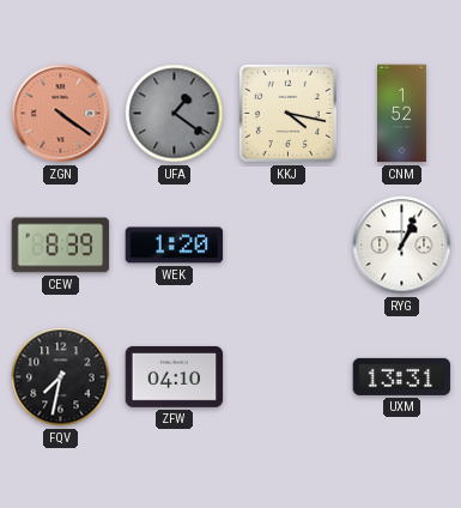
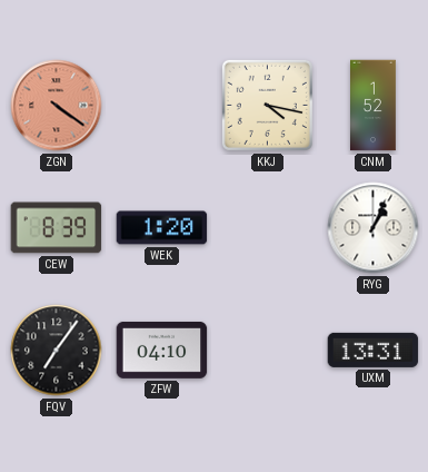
UFA: 1:21 -> none (175, 114)
FQV: 7:32 -> 7:06 (57, 351)
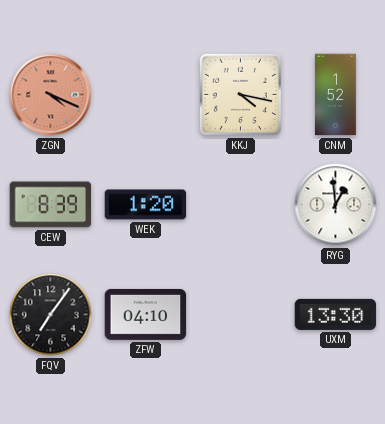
ZGN: 4:21 -> 4:19 (51, 95)
RYG: 1:04 -> 12:59 (336, 205)
UXM: 13:31 -> 13:30 (336, 314)
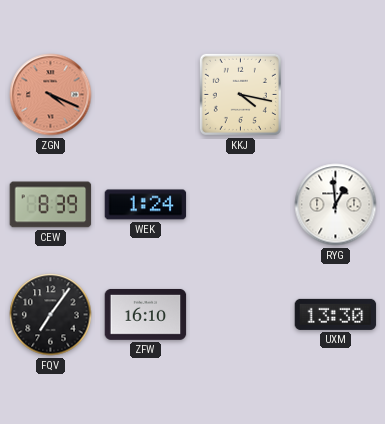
CNM: 1:52 -> none (336, 95)
WEK: 1:20 -> 1:24 (146, 205)
ZFW: 04:10 -> 16:10 (146, 314)
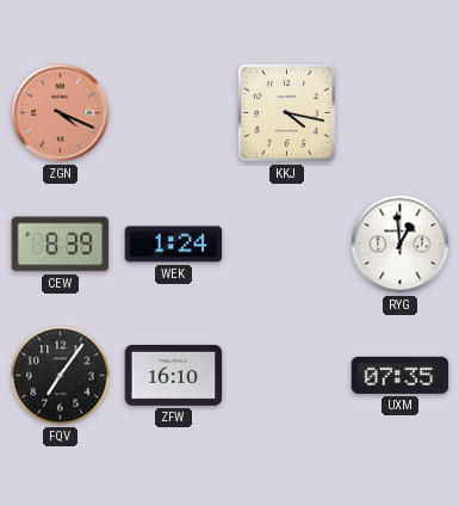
UXM: 13:30 -> 07:35 (401, 375)
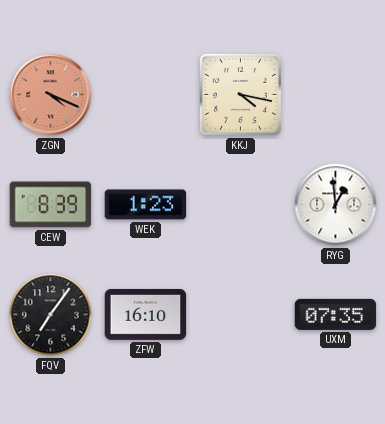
WEK: 1:24 -> 1:23 (146, 205)
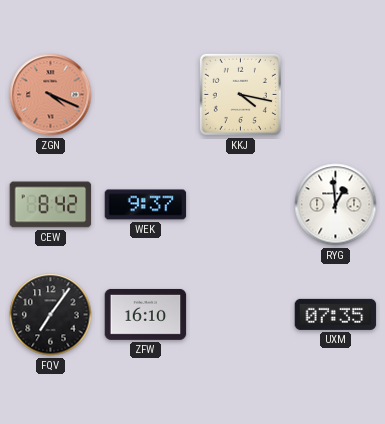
CEW: 8:39 -> 8:42 (51, 205)
WEK: 1:23 -> 9:37 (146, 205)
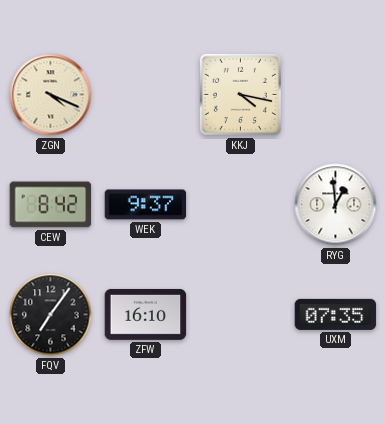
ZGN dial: salmon -> cream (51, 95)
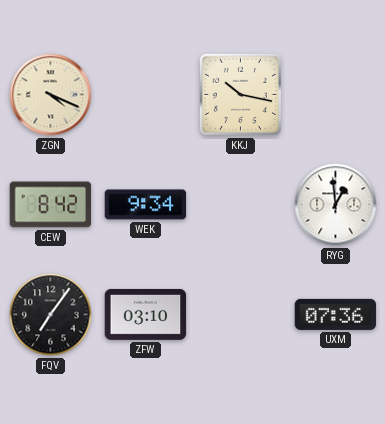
KKJ: 4:17 -> 10:17 (240, 94)
WEK: 9:37 -> 9:34 (146, 205)
ZFW: 16:10 -> 03:10 (146, 314)
UXM: 07:35 -> 07:36 (336, 314)
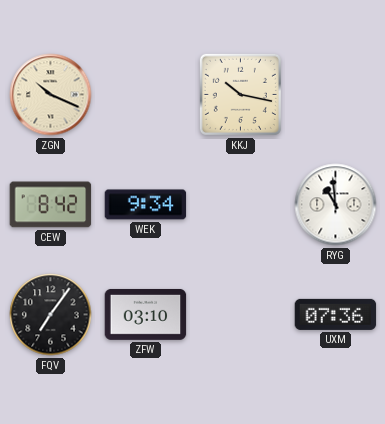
ZGN: 4:19 -> 10:19 (51, 95)
RYG: 12:59 -> 10:59 (336, 205)
